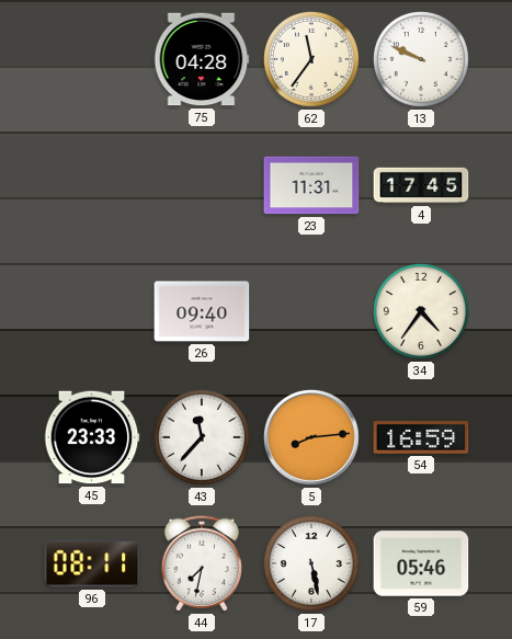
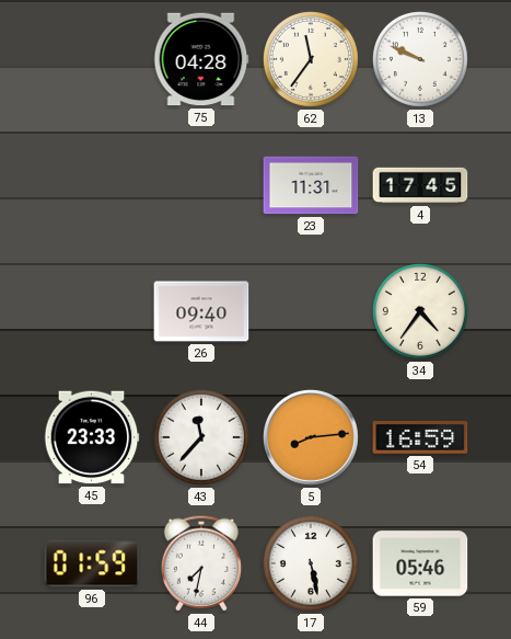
96: 08:11 -> 01:59 (92, 563)
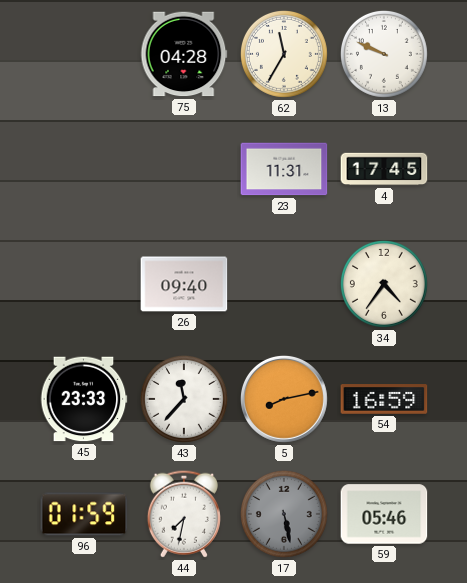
62: 11:36 -> 11:35 (284, 54)
5: 8:14 -> 8:13 (284, 399)
17 dial: white -> grey (284, 514)
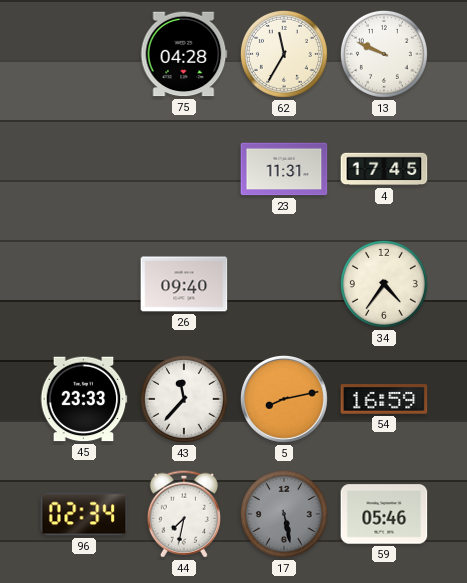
96: 01:59 -> 02:34 (84, 514)
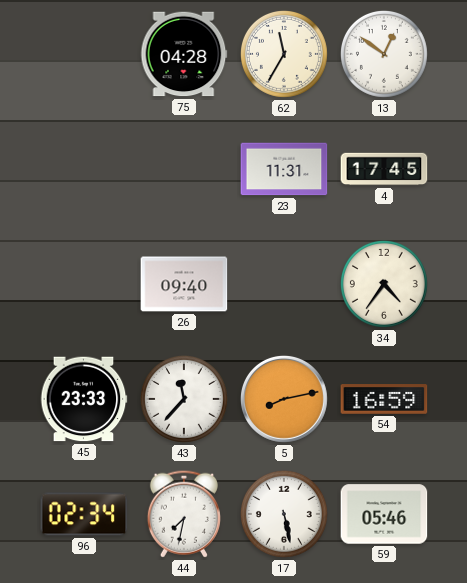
13: 9:49 -> 12:51 (384, 54)
17 dial: grey -> white (284, 514)
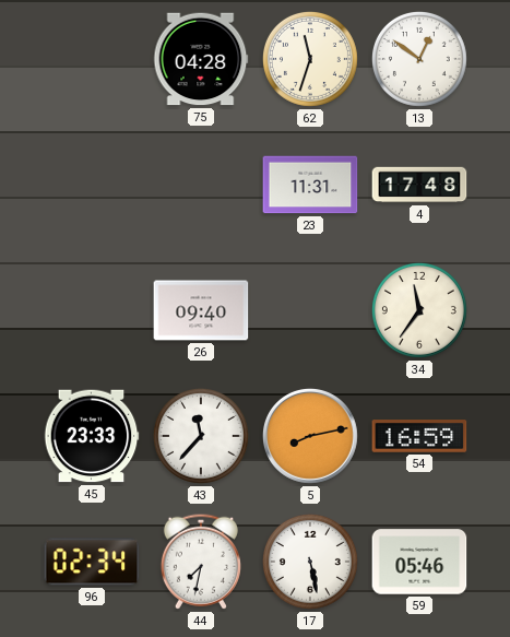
62: 11:35 -> 11:33 (310, 59)
4: 17:45 -> 17:48 (419, 185)
34: 4:36 -> 11:36 (419, 310)
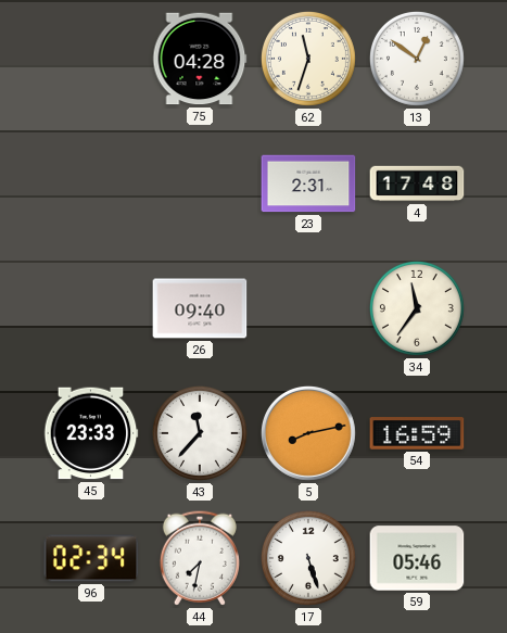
23: 11:31 -> 2:31 (308, 183)
17: 5:28 -> 5:27 (308, 558)
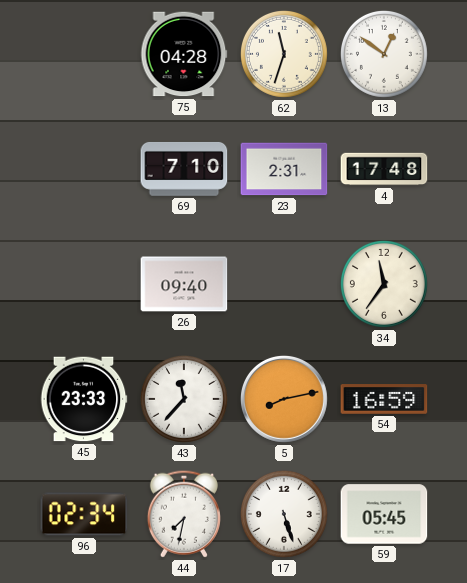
69: none -> 7:10 (184, 169)
59: 05:46 -> 05:45 (384, 514)
